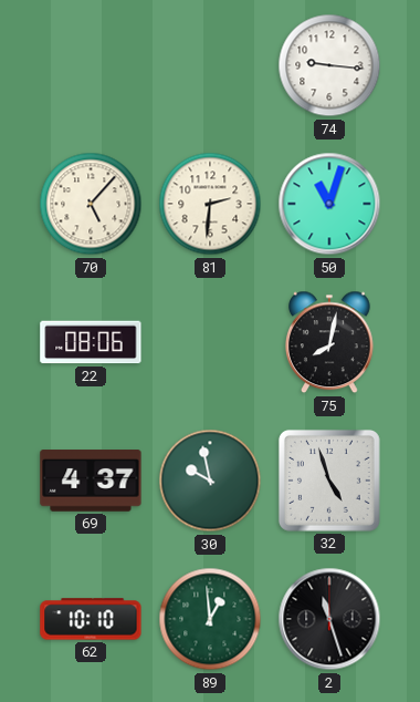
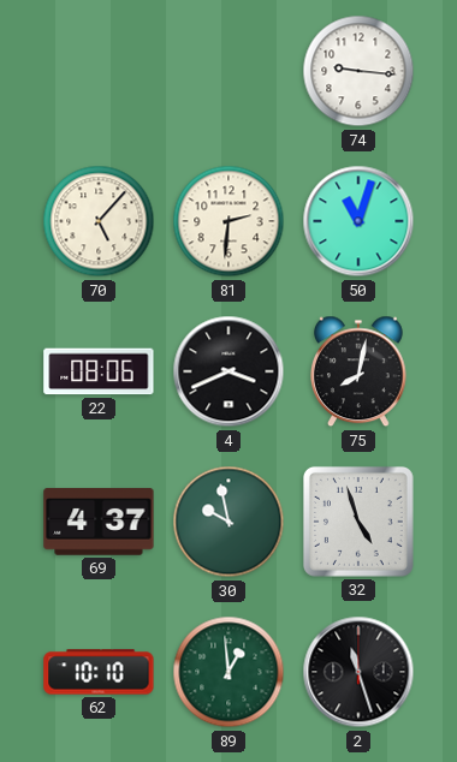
4: none -> 3:41 (228, 371)
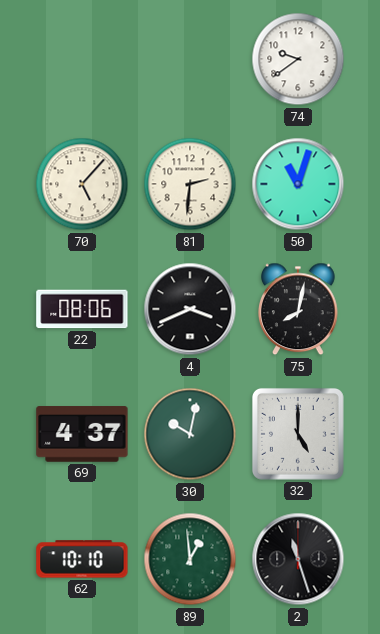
74: 9:16 -> 9:39 (298, 59)
30: 9:58 -> 10:02 (190, 434)
32: 4:57 -> 5:00 (298, 434)
